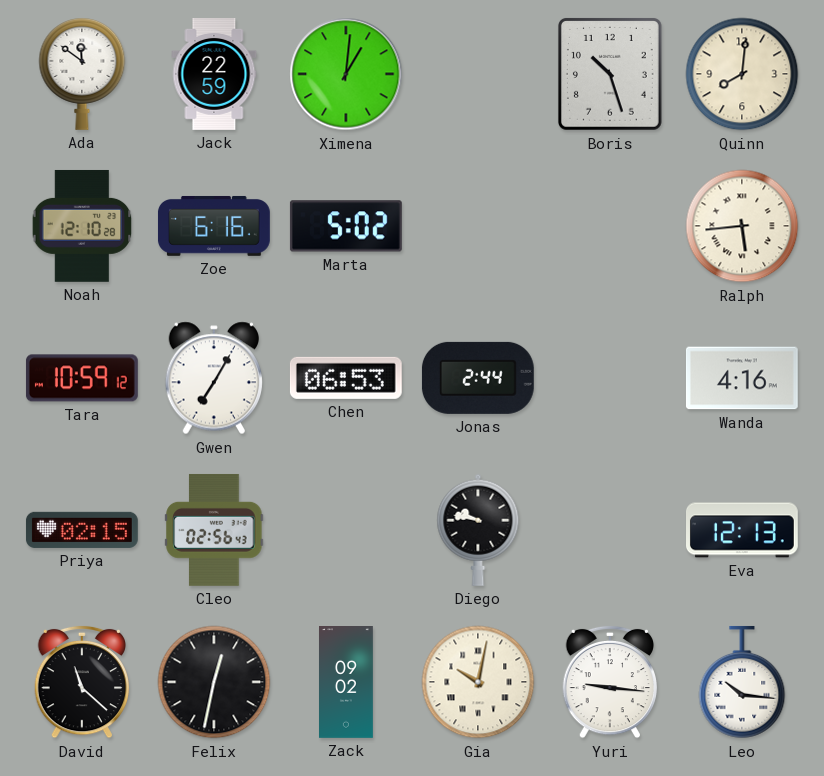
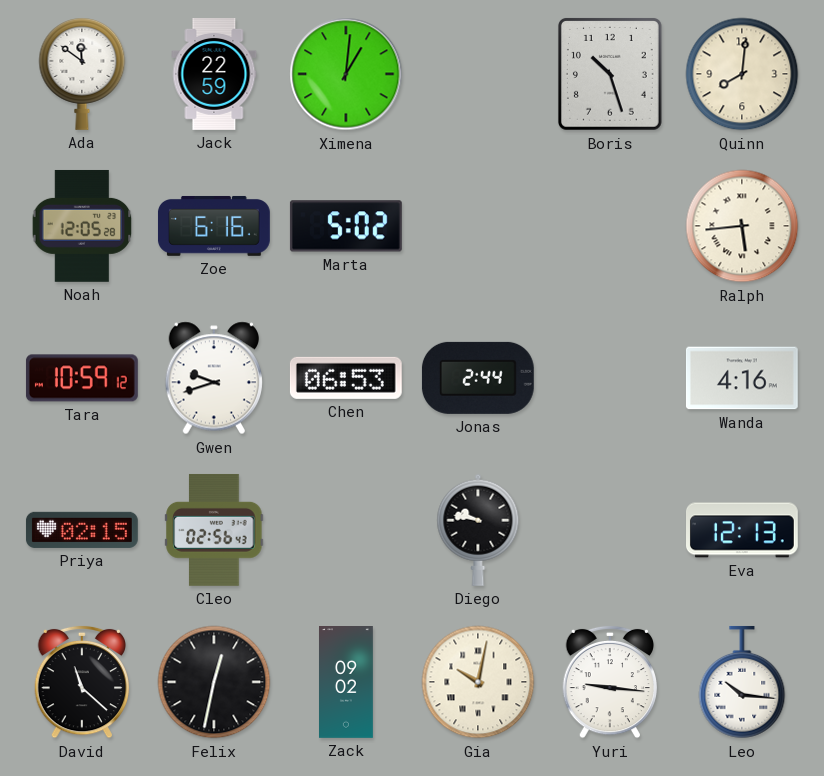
Noah: 12:10 -> 12:05 (82, 226)
Gwen: 7:05 -> 9:42 (213, 378)
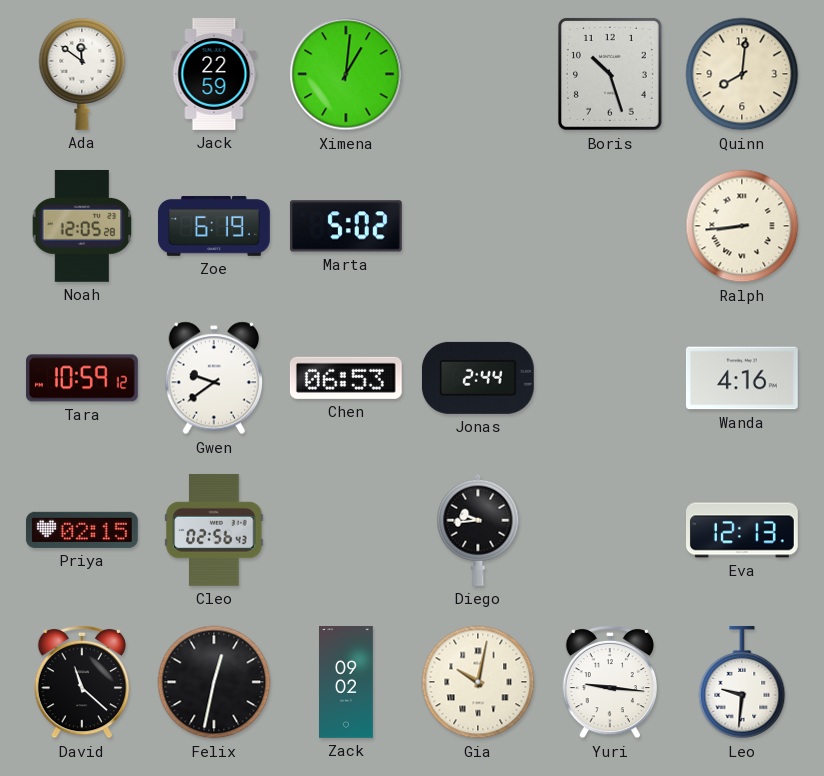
Zoe: 6:16 -> 6:19 (214, 226)
Ralph: 5:44 -> 8:44 (742, 226)
Gwen: 9:42 -> 9:39 (213, 378)
Diego: 9:47 -> 9:44 (478, 530)
Leo: 10:16 -> 9:31 (742, 682)
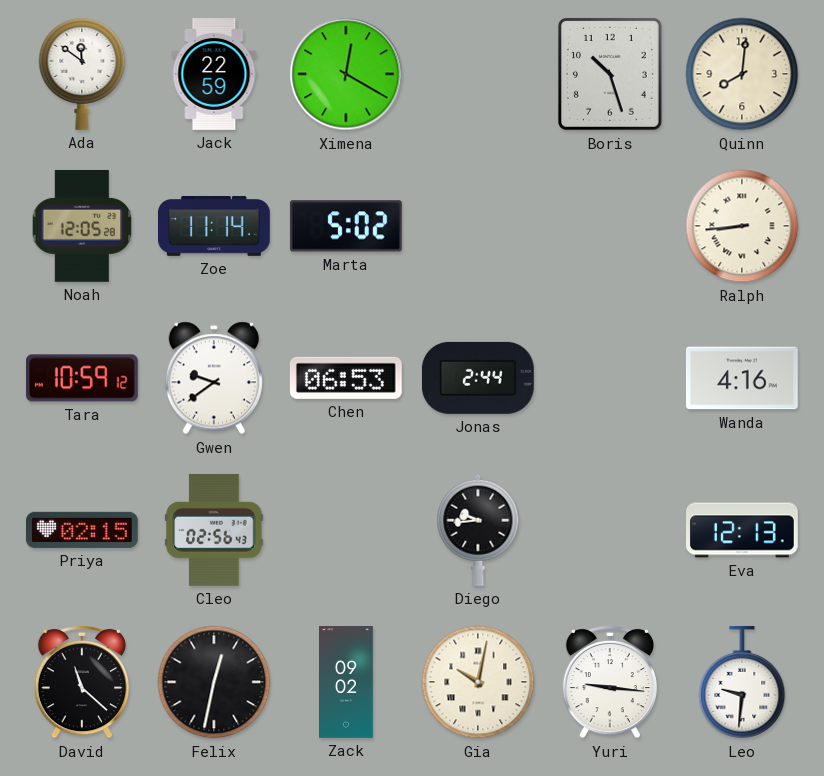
Ximena: 1:01 -> 12:20 (346, 74)
Zoe: 6:19 -> 11:14 (214, 226)
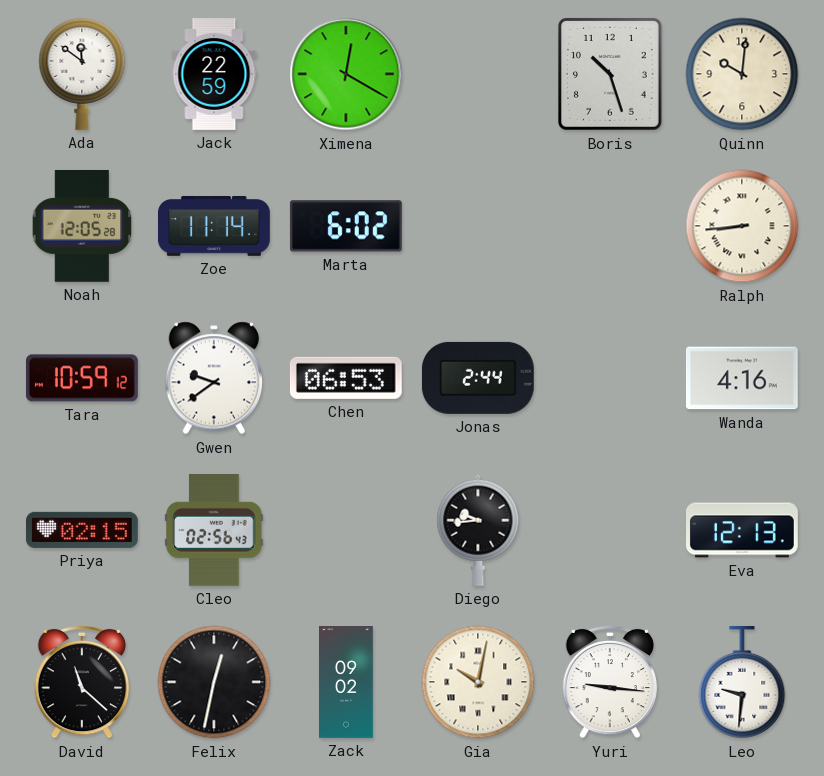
Quinn: 8:01 -> 10:01 (742, 74)
Marta: 5:02 -> 6:02 (346, 226)
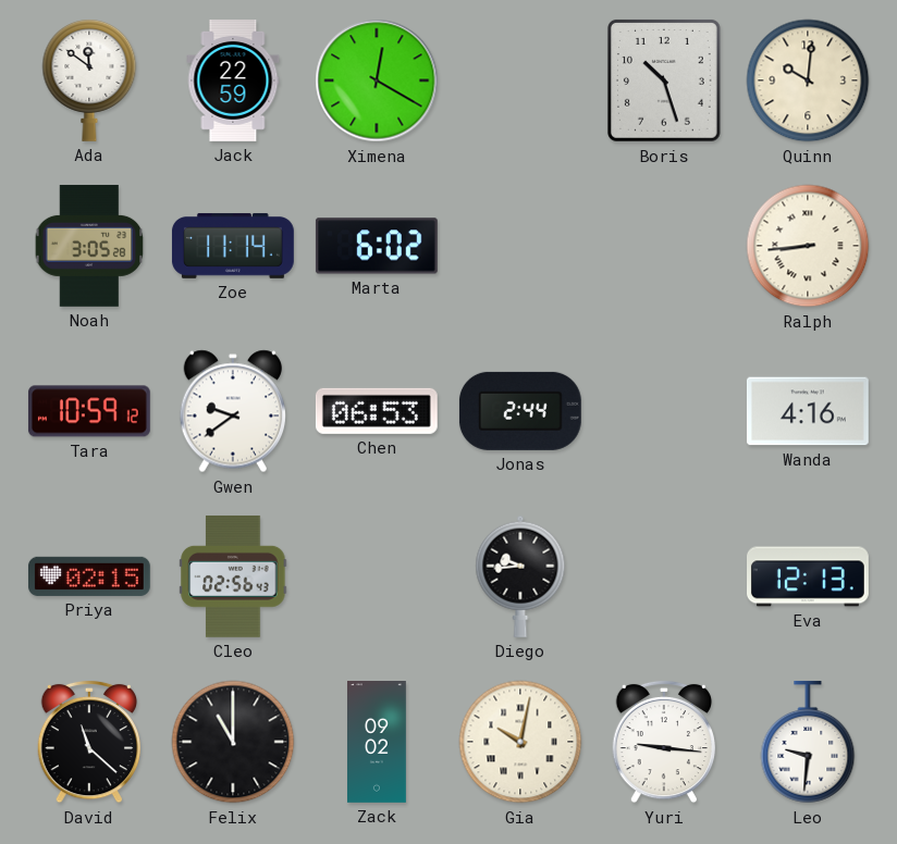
Noah: 12:05 -> 3:05 (89, 246)
Felix: 12:32 -> 11:00 (233, 742)
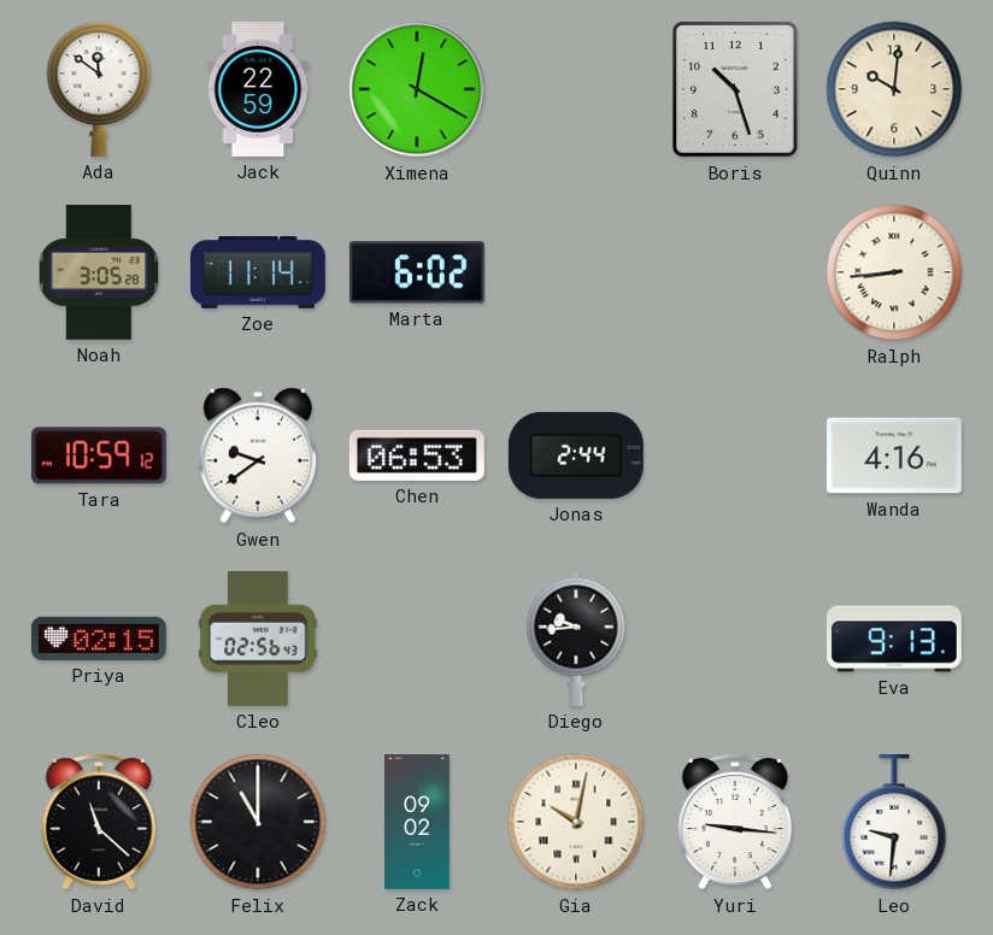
Eva: 12:13 -> 9:13 (895, 639)
